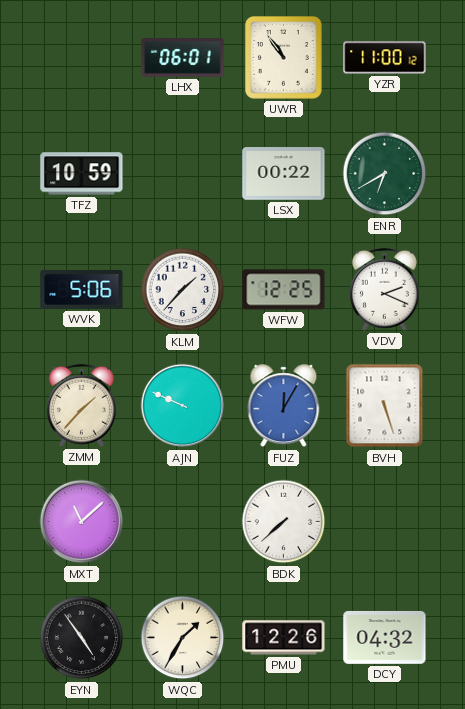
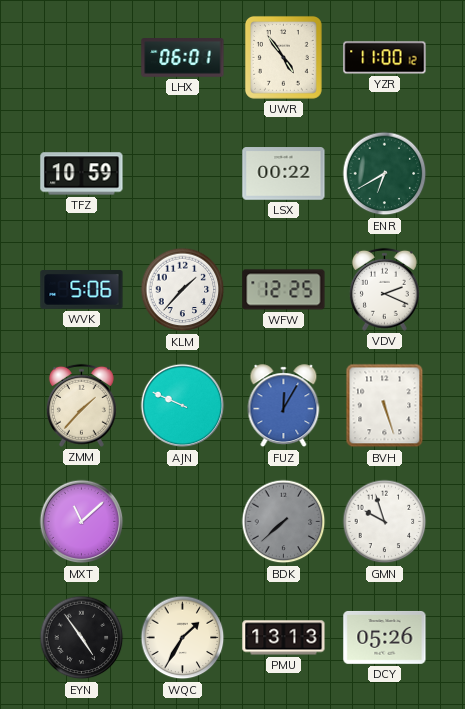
UWR: 10:54 -> 4:54 (283, 57)
BDK dial: white -> grey (284, 522)
GMN: none -> 9:57 (385, 522)
PMU: 12:26 -> 13:13 (284, 638)
DCY: 04:32 -> 05:26 (385, 638)
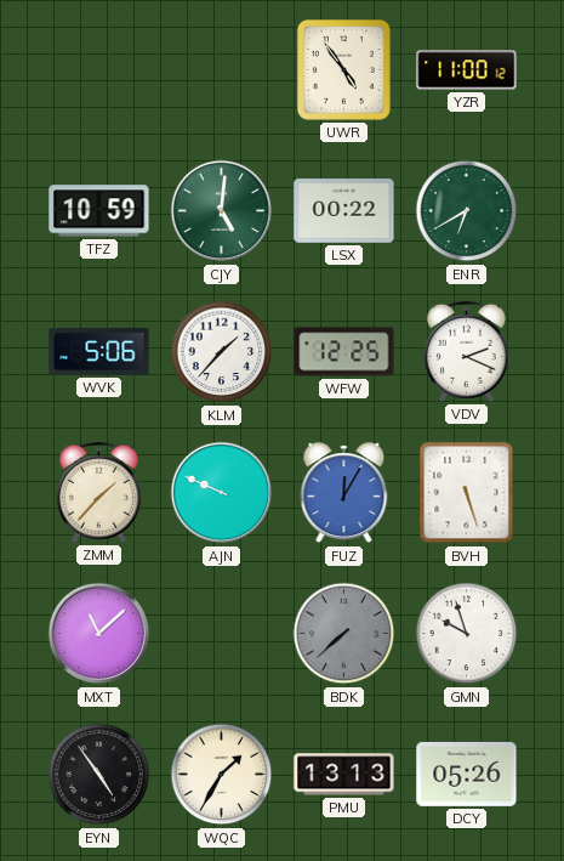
LHX: 06:01 -> none (183, 58)
CJY: none -> 5:01 (222, 211)
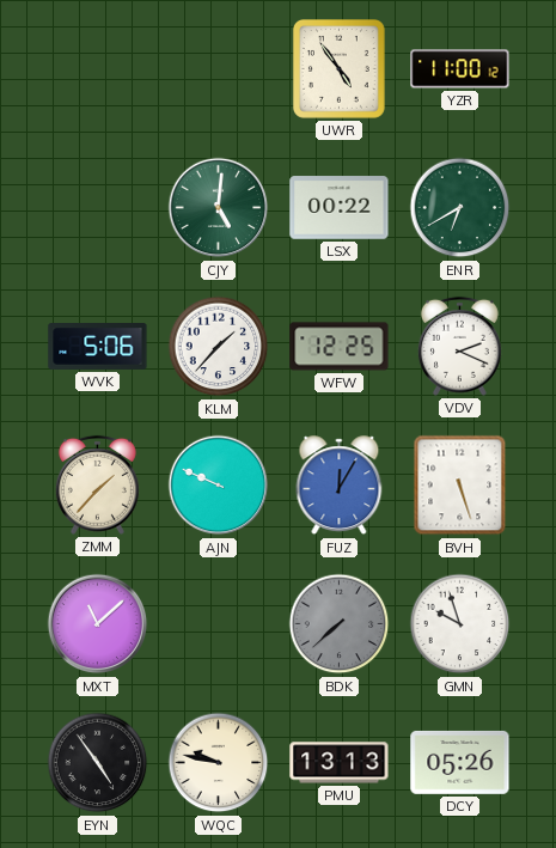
TFZ: 10:59 -> none (99, 211)
WQC: 1:35 -> 9:47 (219, 763)
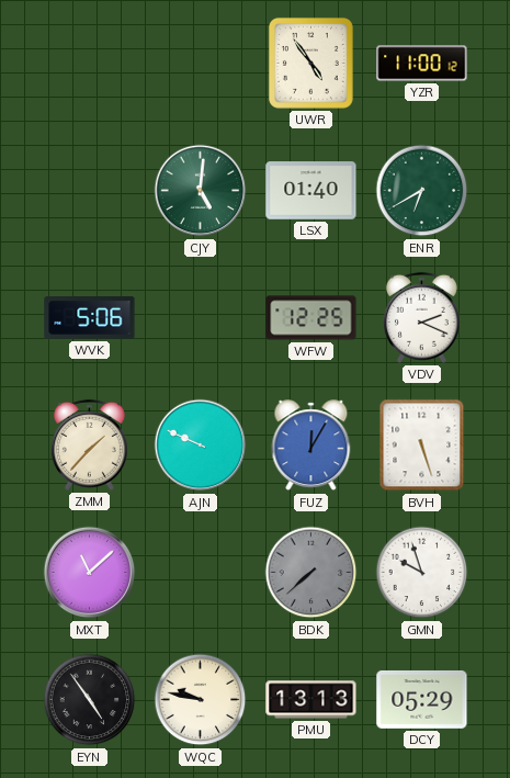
LSX: 00:22 -> 01:40 (311, 191)
KLM: 1:37 -> none (219, 347)
DCY: 05:26 -> 05:29 (422, 700)
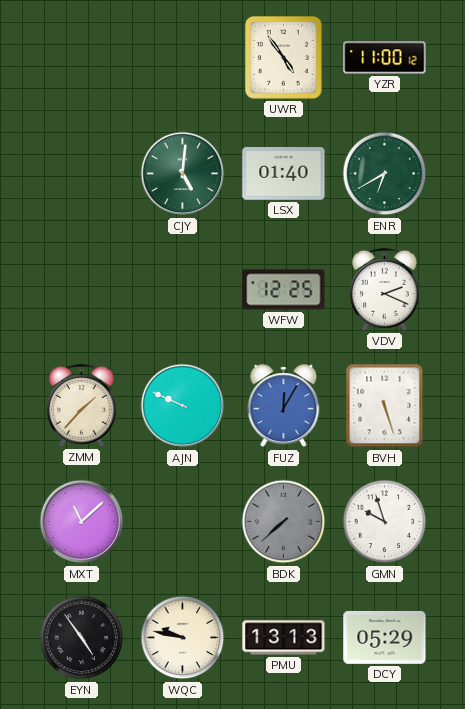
WVK: 5:06 -> none (90, 318)
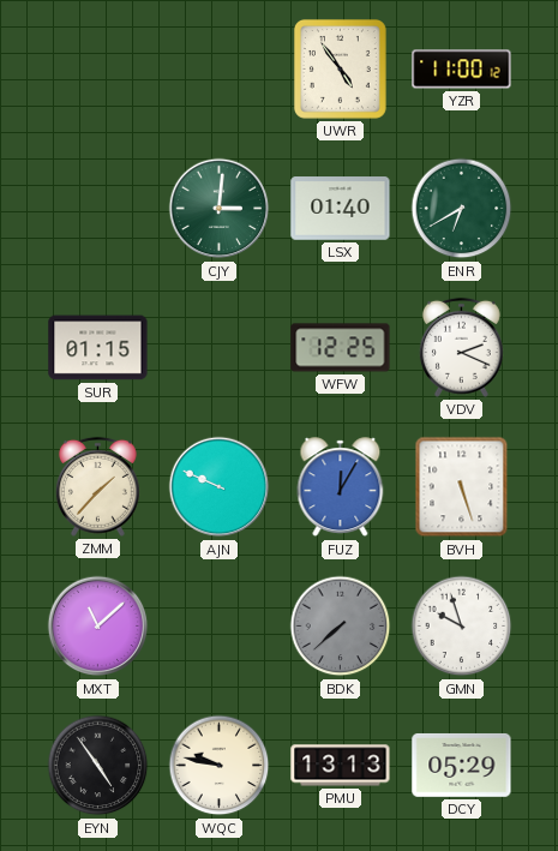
CJY: 5:01 -> 3:01 (220, 209)
SUR: none -> 01:15 (98, 348)
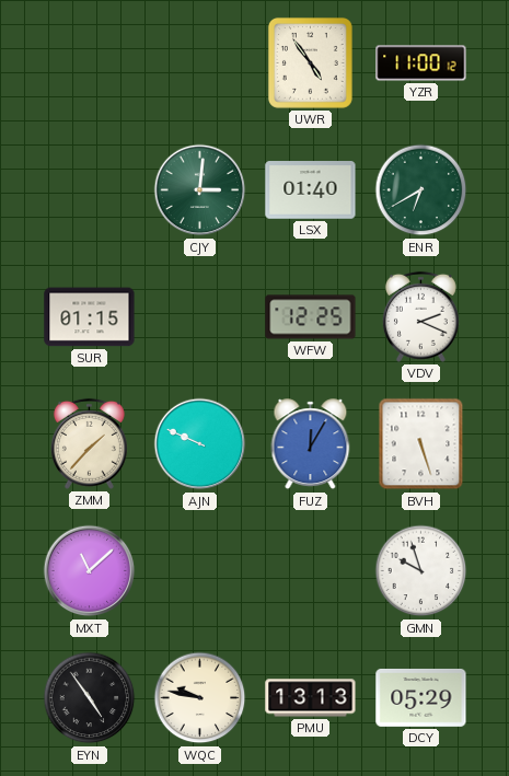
BDK: 7:38 -> none (341, 627)
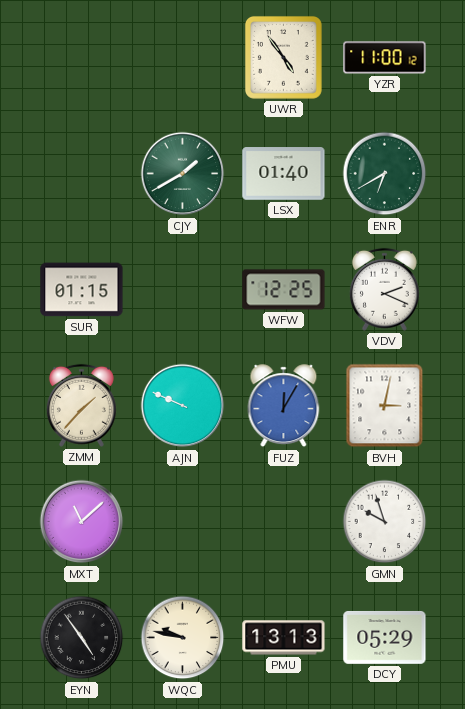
CJY: 3:01 -> 1:40 (183, 174)
BVH: 5:27 -> 3:02 (385, 406)
